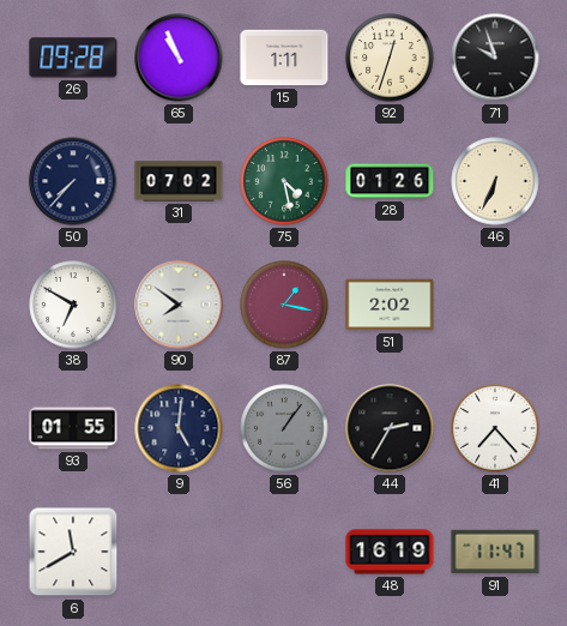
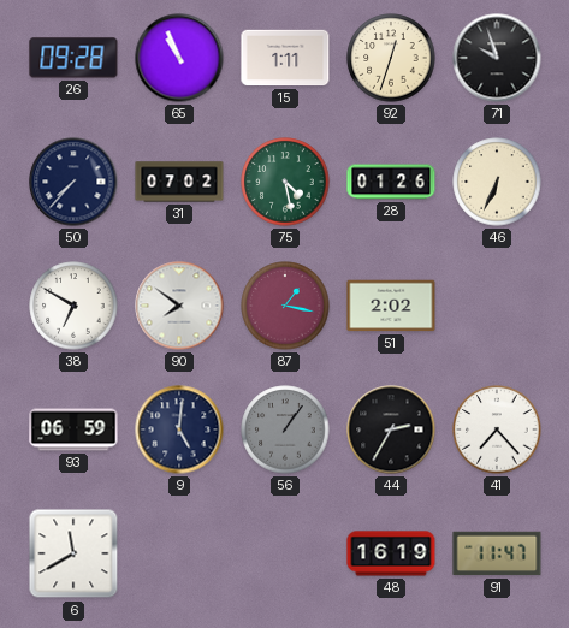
93: 01:55 -> 06:59 (73, 429)
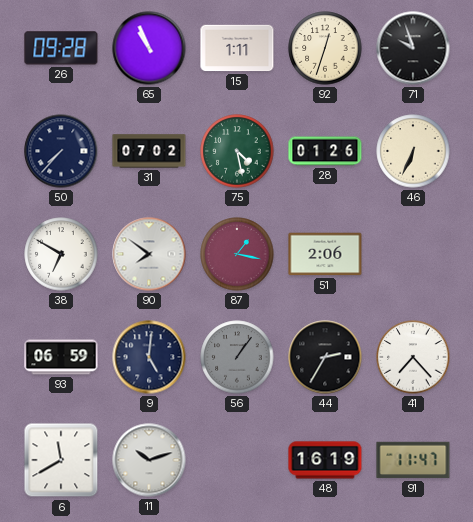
51: 2:02 -> 2:06 (325, 254)
11: none -> 10:12 (149, 460)
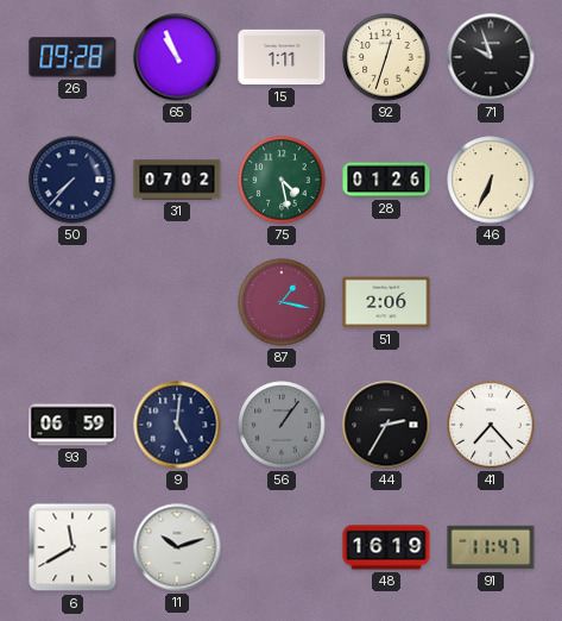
38: 6:50 -> none (61, 254)
90: 7:51 -> none (149, 254)
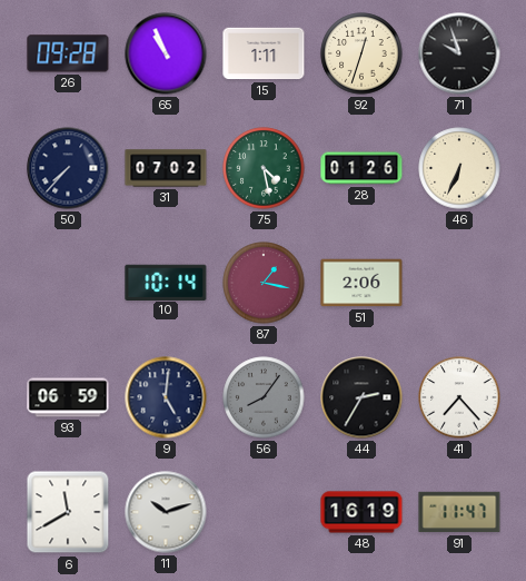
10: none -> 10:14 (166, 282)
56: 1:06 -> 8:06 (264, 397)
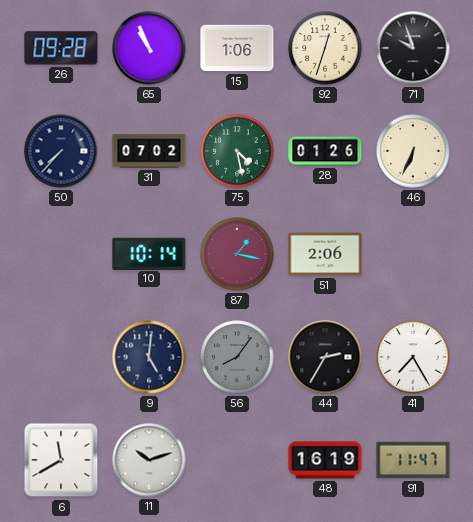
15: 1:11 -> 1:06 (237, 48)
93: 06:59 -> none (68, 397)
41: 7:23 -> 7:25 (413, 357)
